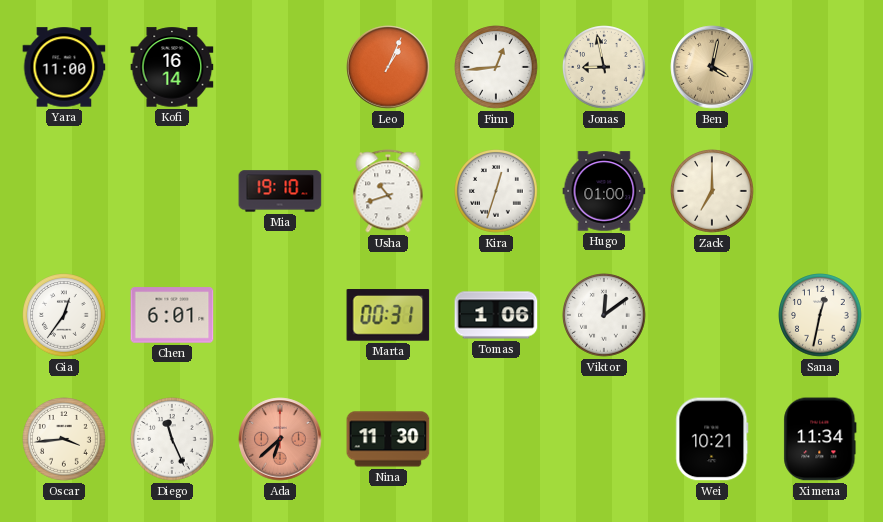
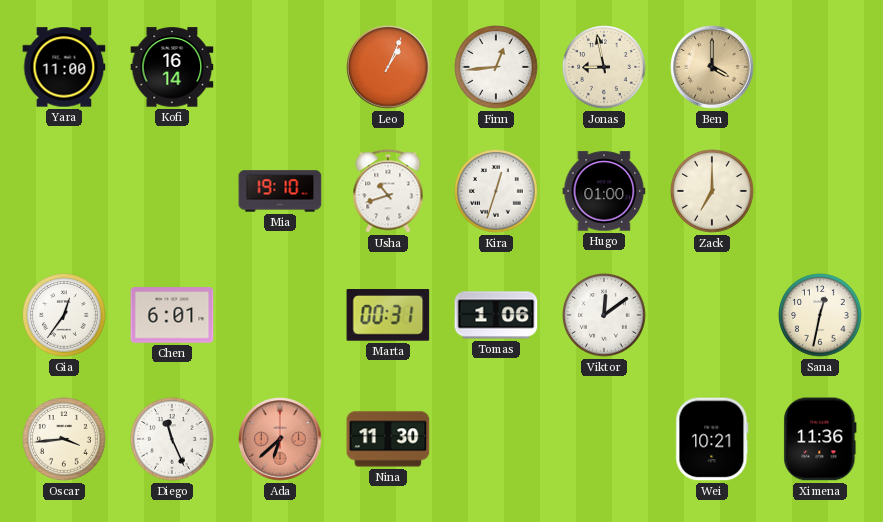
Ben: 4:02 -> 4:00 (712, 67)
Ximena: 11:34 -> 11:36 (820, 439)
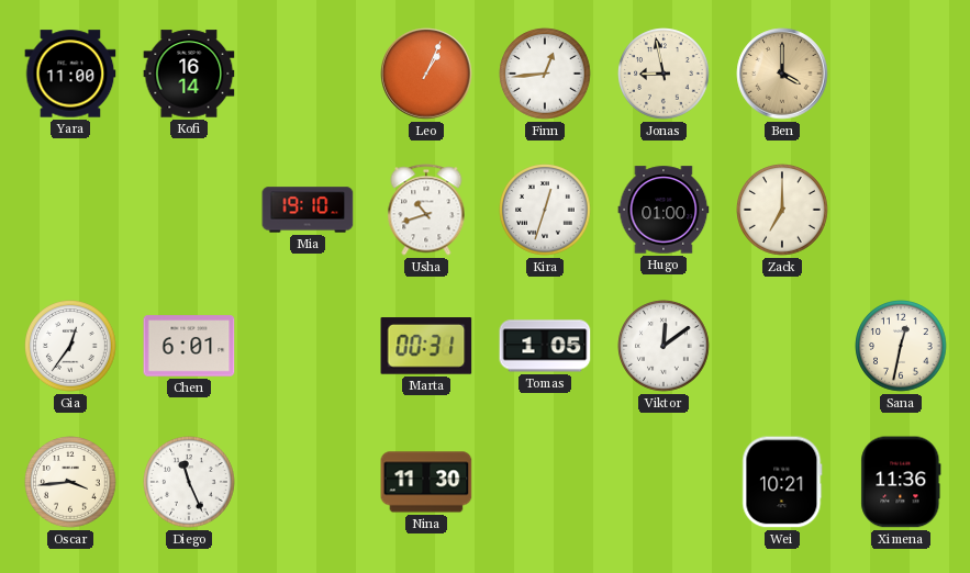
Tomas: 1:06 -> 1:05 (545, 346)
Ada: 6:38 -> none (280, 439)
